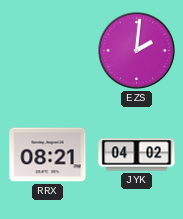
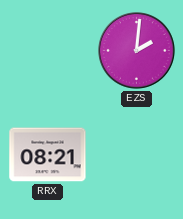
JYK: 04:02 -> none (137, 155)
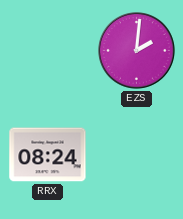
RRX: 08:21 -> 08:24 (48, 155)
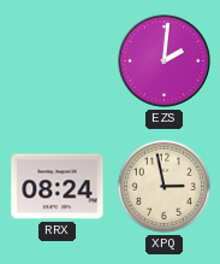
XPQ: none -> 2:58 (163, 186)
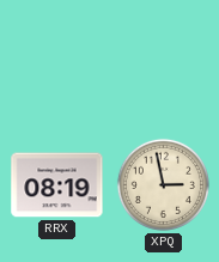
EZS: 2:01 -> none (165, 61)
RRX: 08:24 -> 08:19 (57, 185)
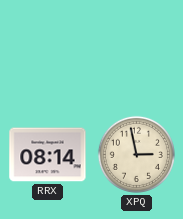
RRX: 08:19 -> 08:14 (48, 155)
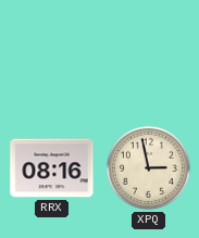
RRX: 08:14 -> 08:16 (52, 168)
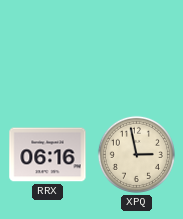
RRX: 08:16 -> 06:16 (48, 155)
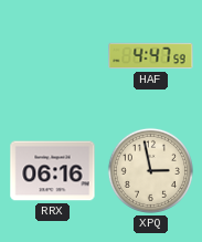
HAF: none -> 4:47 (151, 56)
